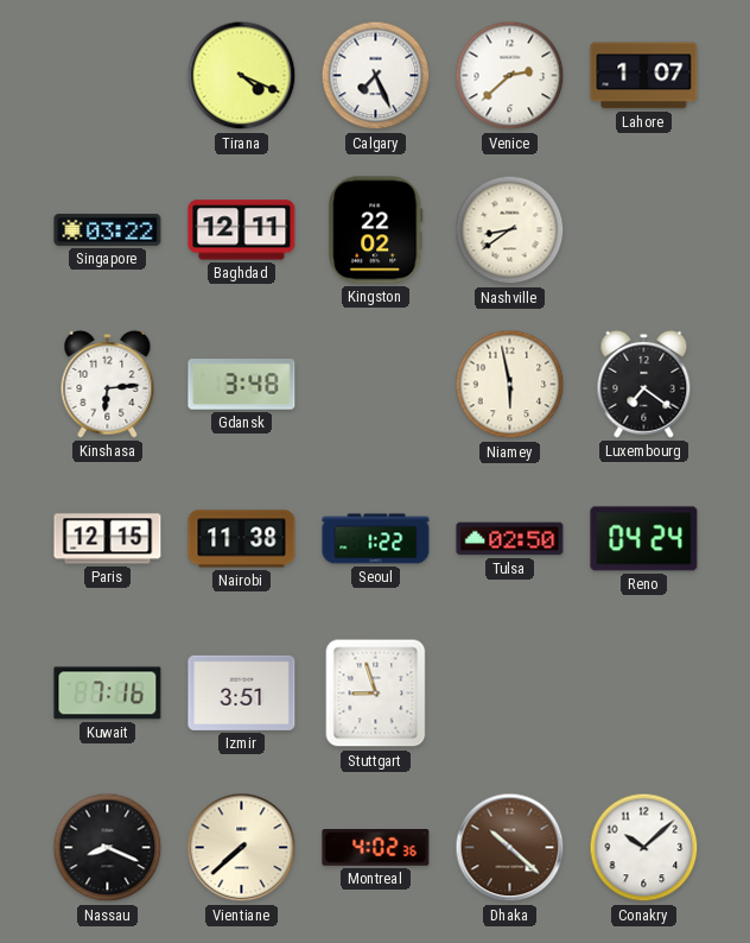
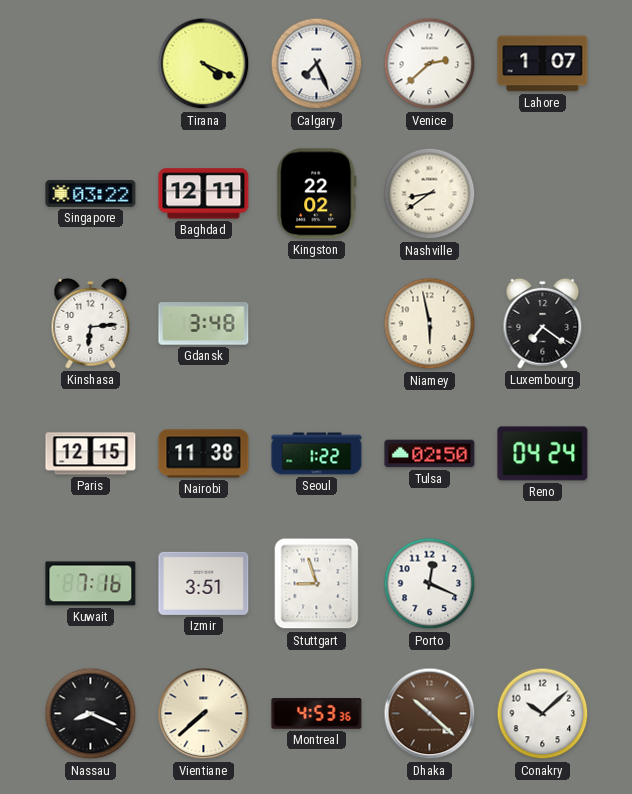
Porto: none -> 12:19 (430, 584)
Montreal: 4:02 -> 4:53 (317, 714)
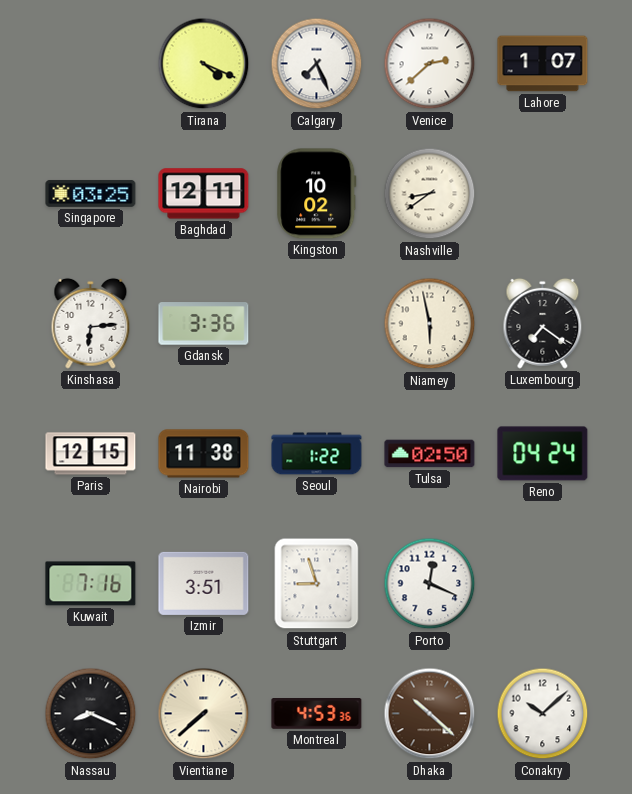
Singapore: 03:22 -> 03:25 (91, 193)
Kingston: 22:02 -> 10:02 (317, 194)
Gdansk: 3:48 -> 3:36 (204, 324)
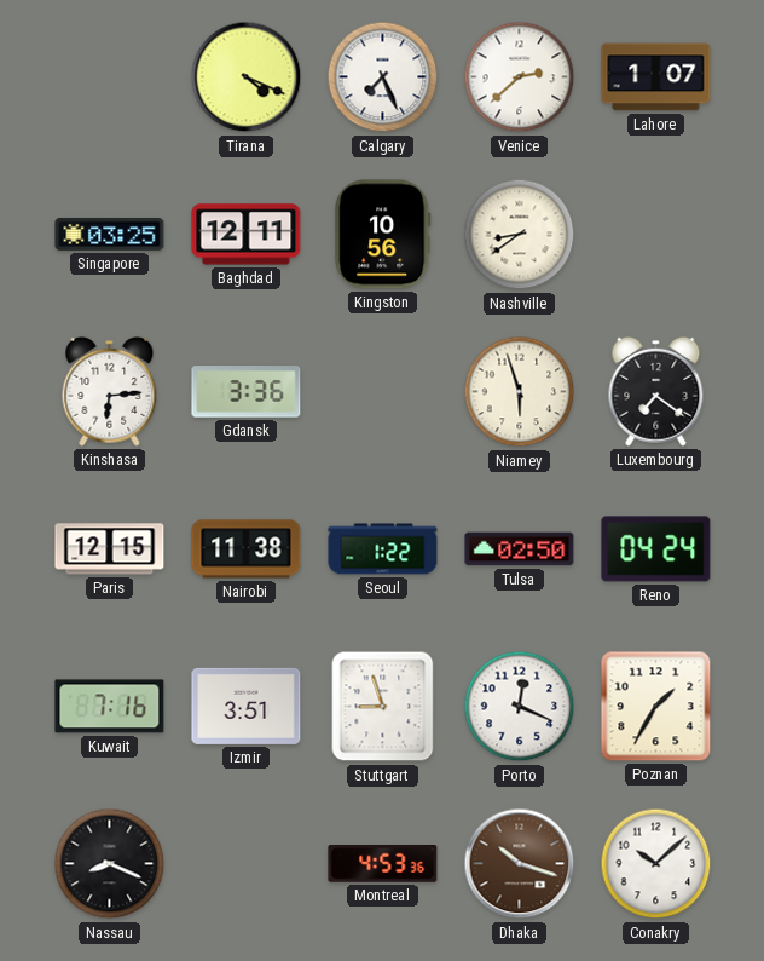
Kingston: 10:02 -> 10:56 (383, 235)
Niamey: 5:58 -> 5:57 (520, 392)
Poznan: none -> 1:35 (656, 707)
Vientiane: 7:38 -> none (204, 714)
Dhaka: 10:22 -> 10:18 (520, 864)
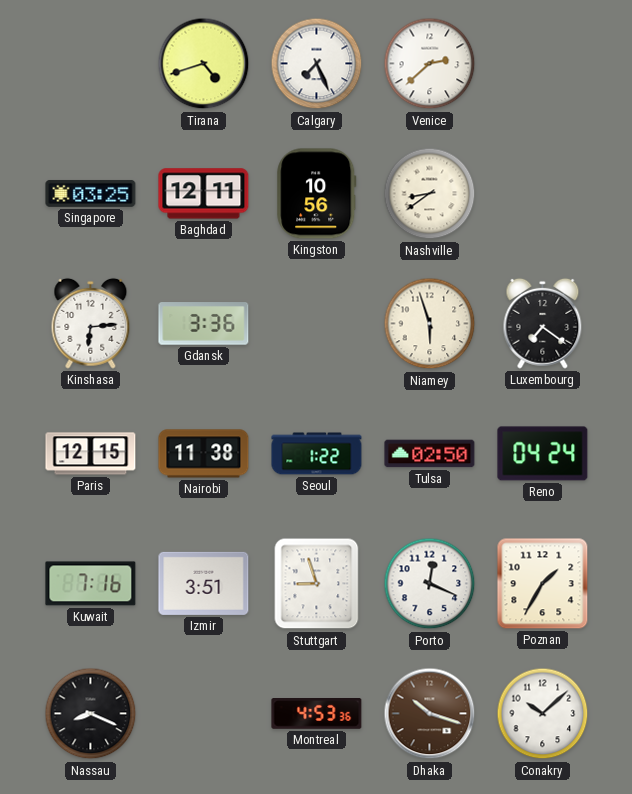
Tirana: 4:19 -> 4:42 (204, 64)
Lahore: 1:07 -> none (656, 77)
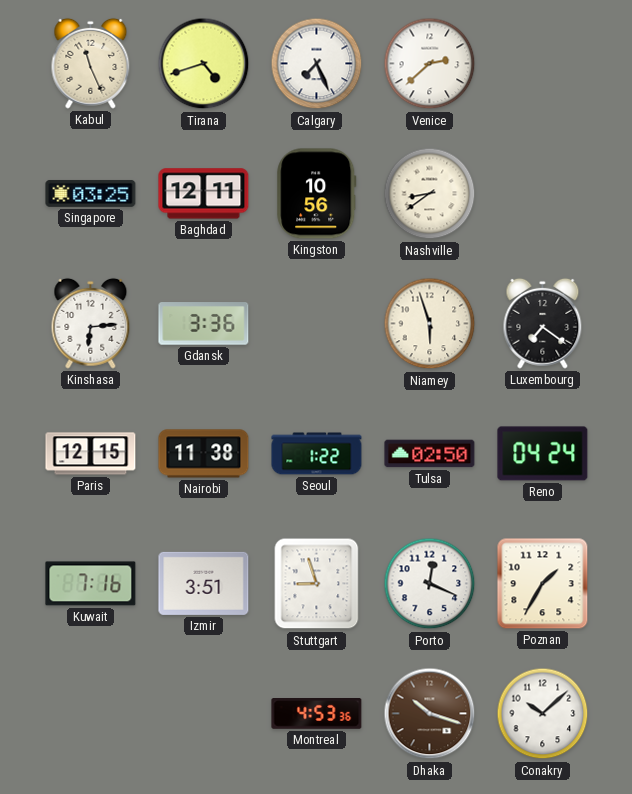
Kabul: none -> 11:26 (91, 63)
Nassau: 8:19 -> none (91, 714)
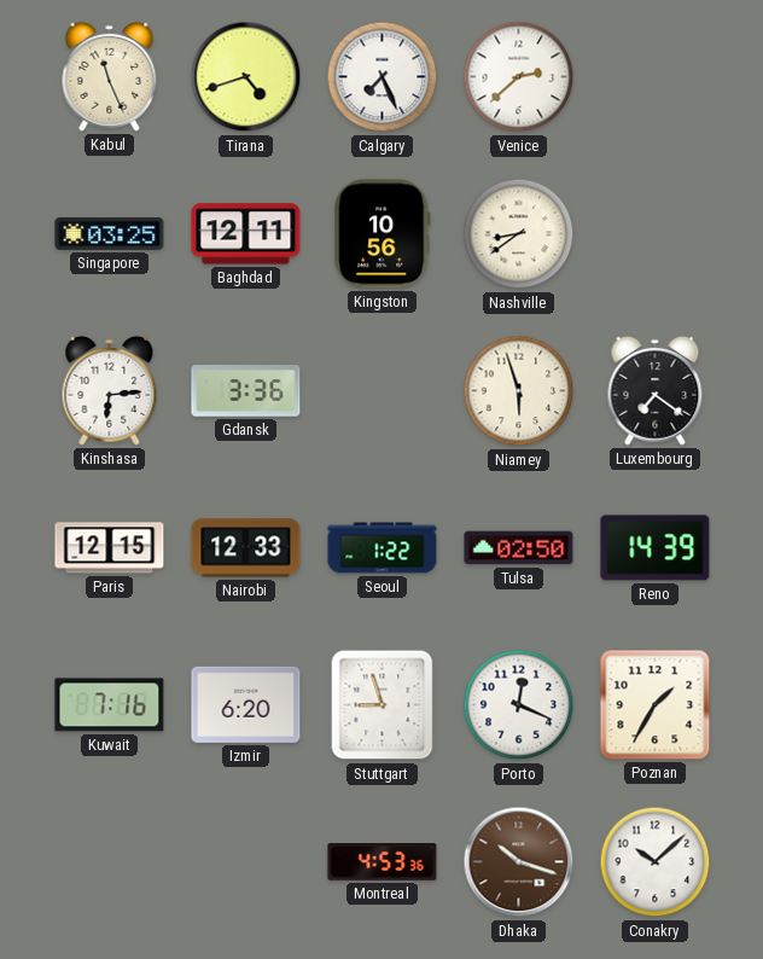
Nairobi: 11:38 -> 12:33 (246, 548)
Reno: 04:24 -> 14:39 (656, 548)
Izmir: 3:51 -> 6:20 (246, 704)
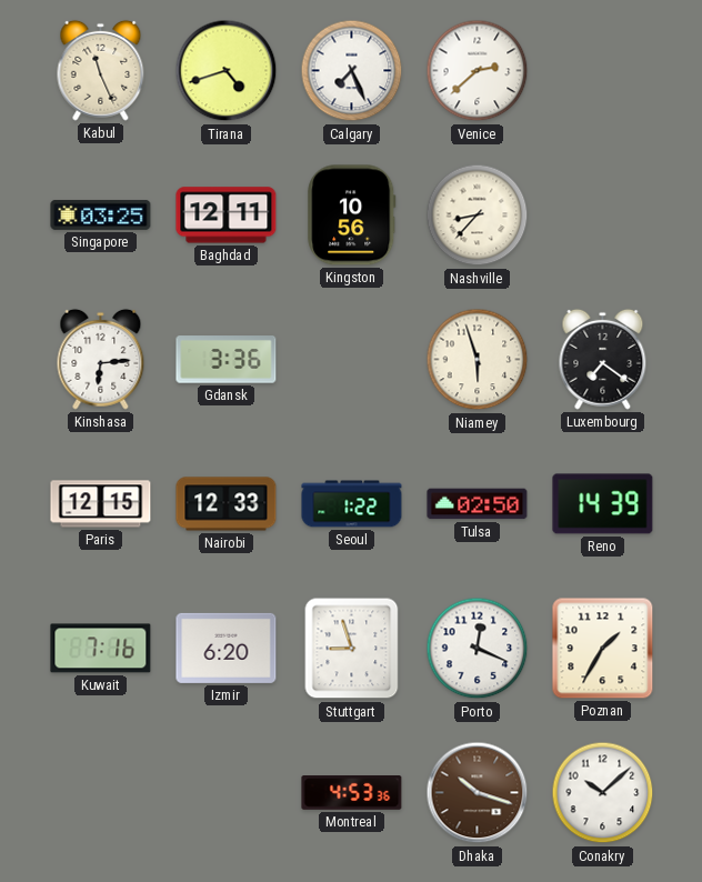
Nashville: 8:39 -> 8:37 (478, 216)
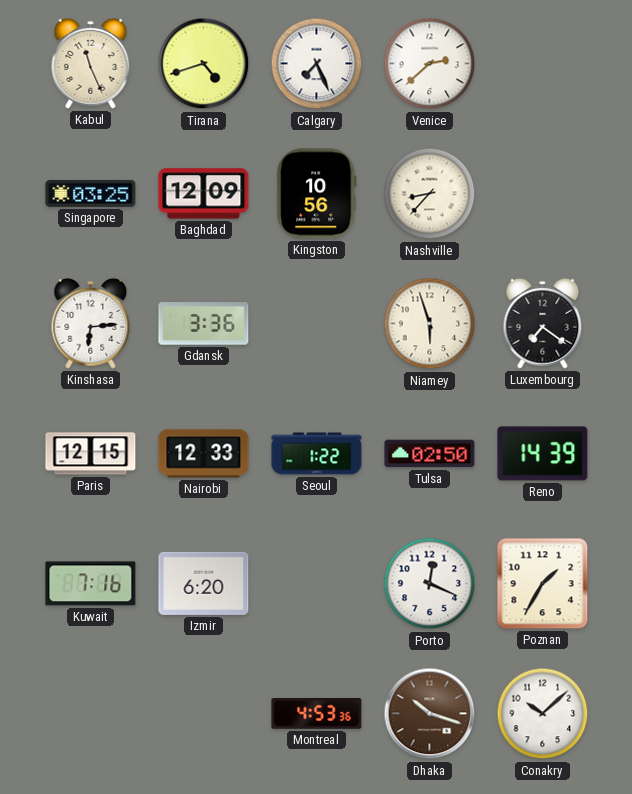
Baghdad: 12:11 -> 12:09 (204, 194)
Stuttgart: 8:57 -> none (352, 649)
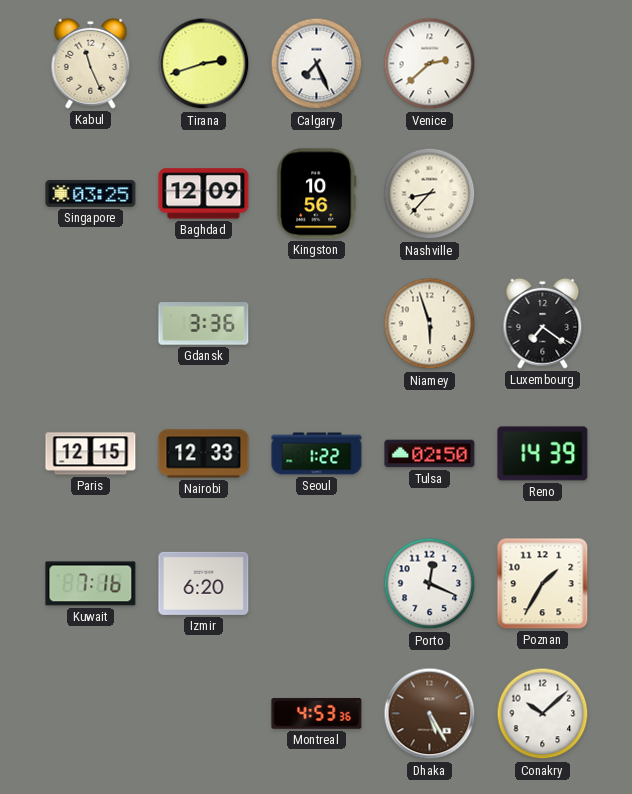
Tirana: 4:42 -> 2:42 (204, 64)
Kinshasa: 6:14 -> none (91, 323)
Dhaka: 10:18 -> 5:25 (430, 714)
